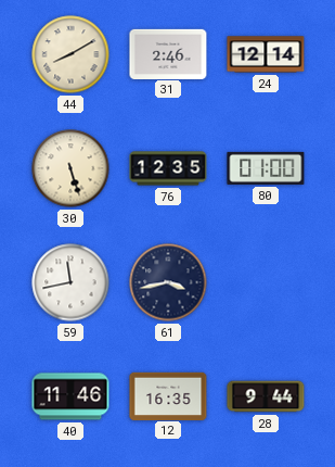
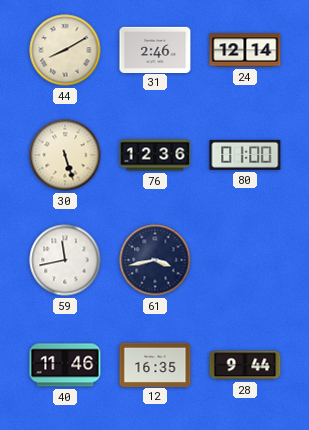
76: 12:35 -> 12:36 (155, 155)
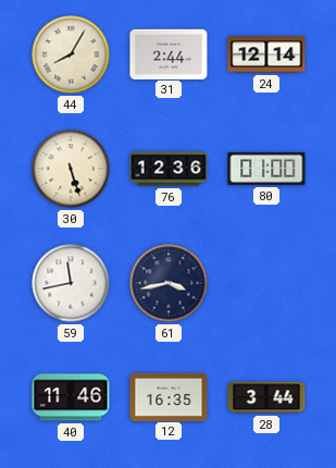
44: 8:10 -> 8:05 (71, 54)
31: 2:46 -> 2:44 (169, 53)
28: 9:44 -> 3:44 (266, 397)
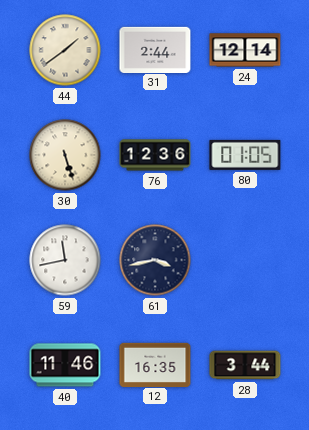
44: 8:05 -> 1:39 (65, 50)
80: 01:00 -> 01:05 (245, 155)
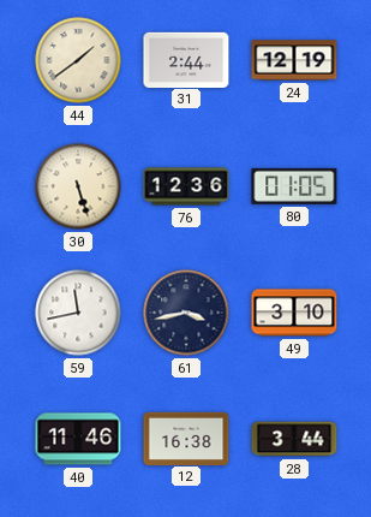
24: 12:14 -> 12:19 (294, 60)
49: none -> 3:10 (294, 313)
12: 16:35 -> 16:38 (186, 438)
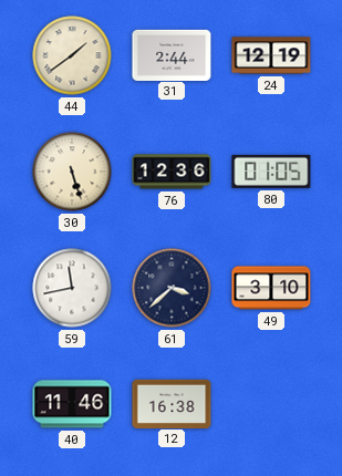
61: 3:43 -> 3:38 (172, 288)
28: 3:44 -> none (294, 439)
